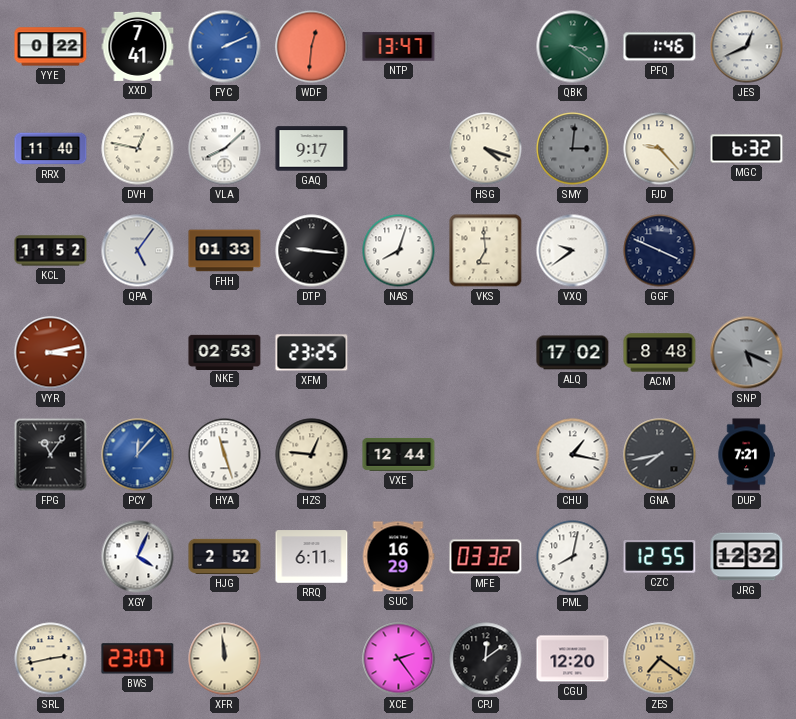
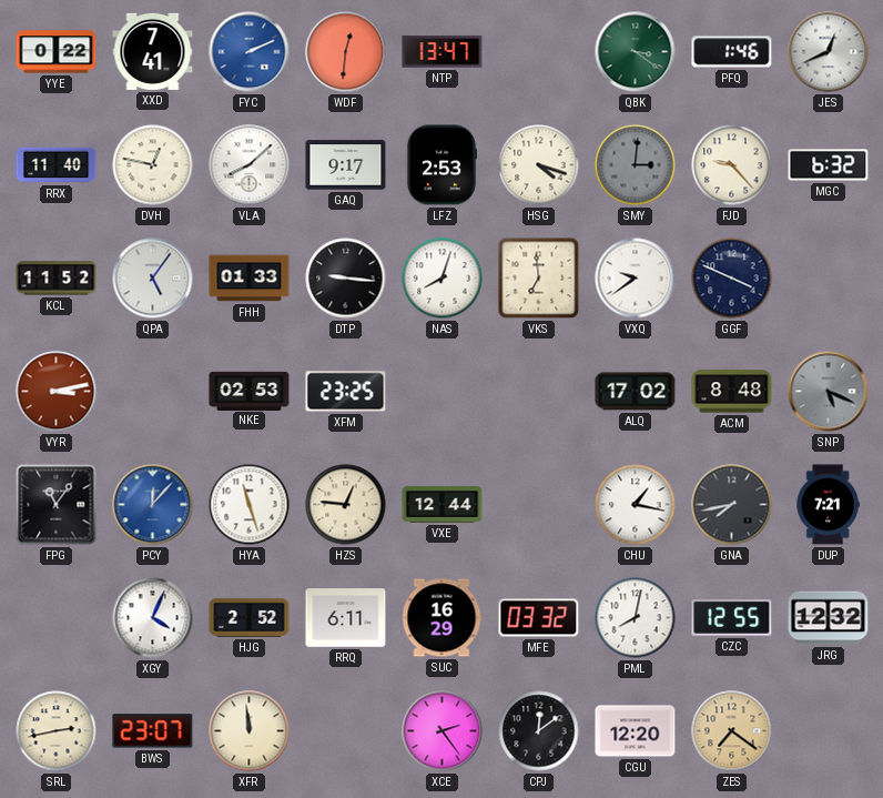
LFZ: none -> 2:53 (441, 165)
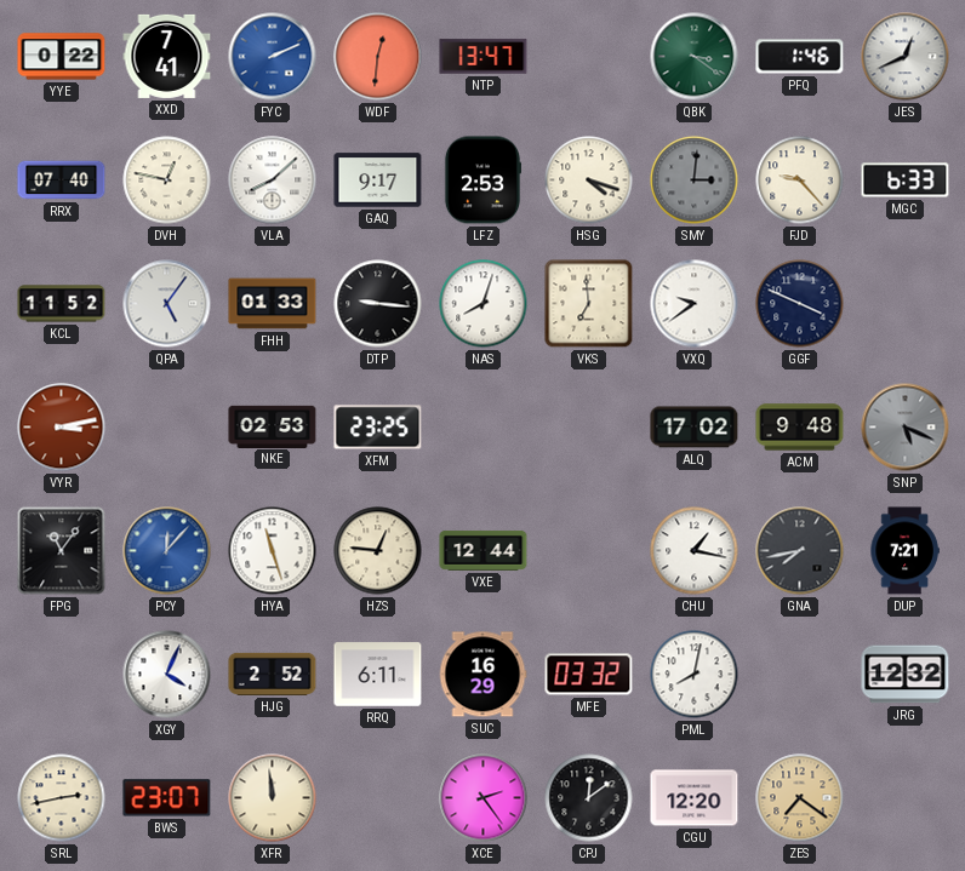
RRX: 11:40 -> 07:40 (62, 180)
MGC: 6:32 -> 6:33 (906, 180)
ACM: 8:48 -> 9:48 (800, 428)
CZC: 12:55 -> none (732, 618)
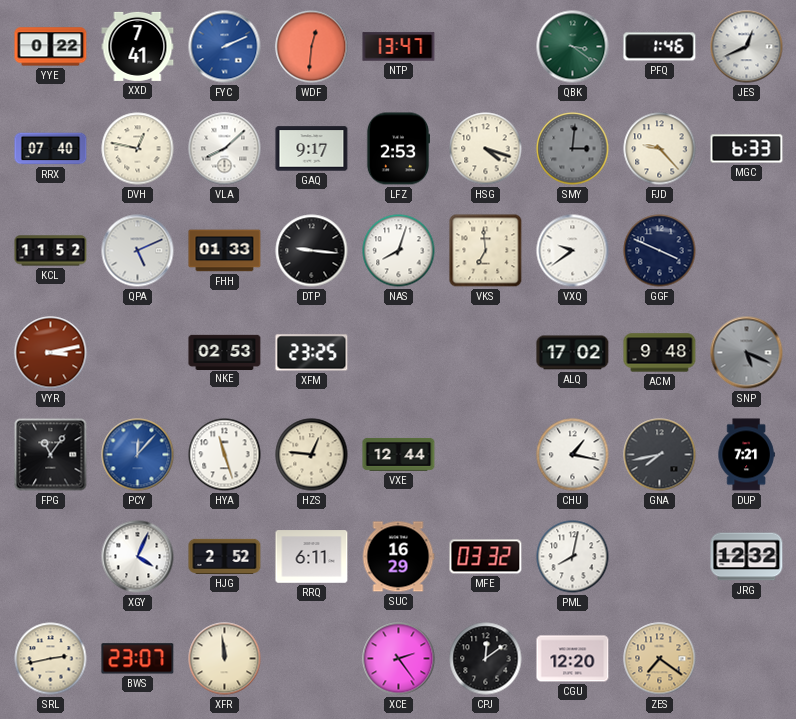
QPA: 5:06 -> 5:11 (138, 251)
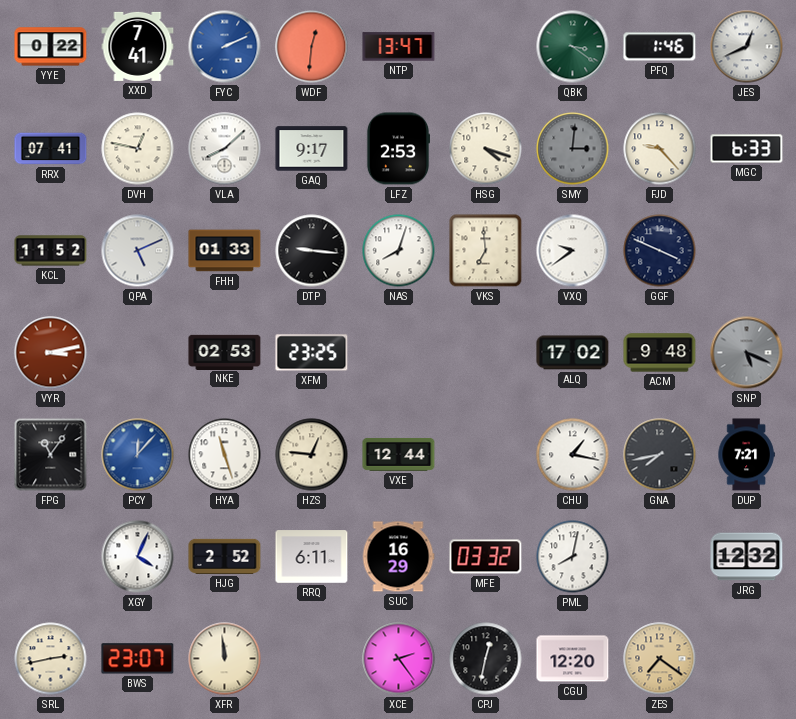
RRX: 07:40 -> 07:41 (51, 149)
CPJ: 12:09 -> 12:32 (486, 659)
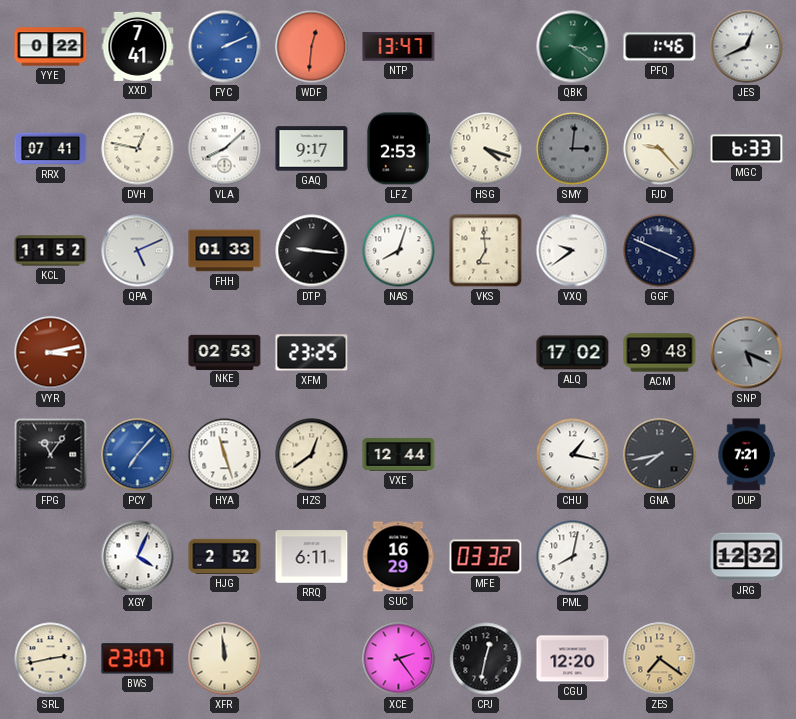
PCY: 12:07 -> 7:07 (138, 455)
HZS: 12:46 -> 12:39 (312, 455)
